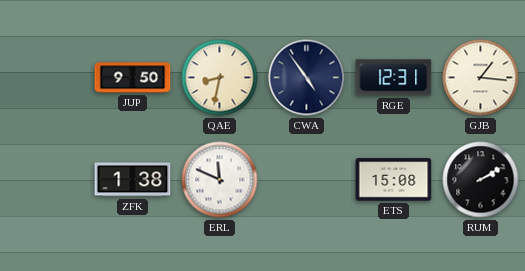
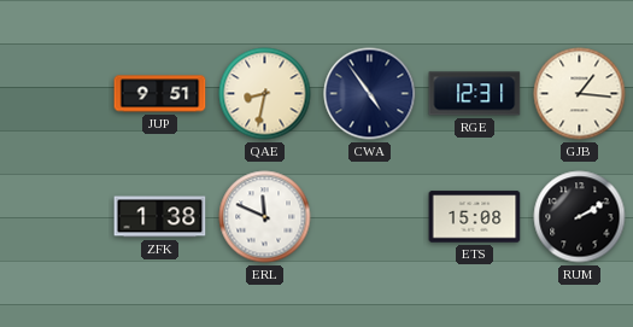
JUP: 9:50 -> 9:51 (160, 94)
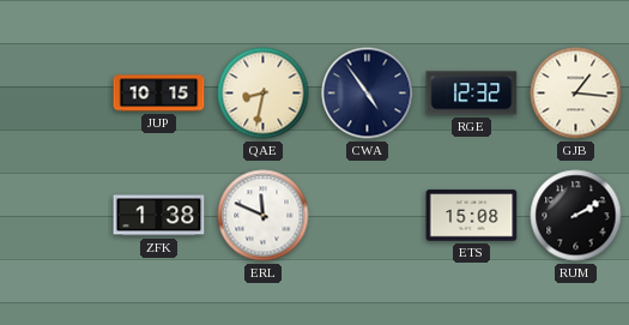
JUP: 9:51 -> 10:15 (159, 94)
RGE: 12:31 -> 12:32 (472, 94)
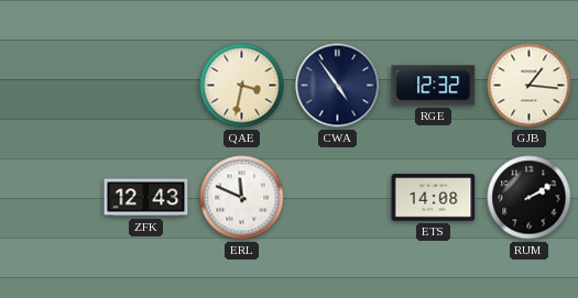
JUP: 10:15 -> none (159, 94)
QAE: 8:32 -> 3:32 (242, 86)
ZFK: 1:38 -> 12:43 (146, 198)
ETS: 15:08 -> 14:08 (434, 198)
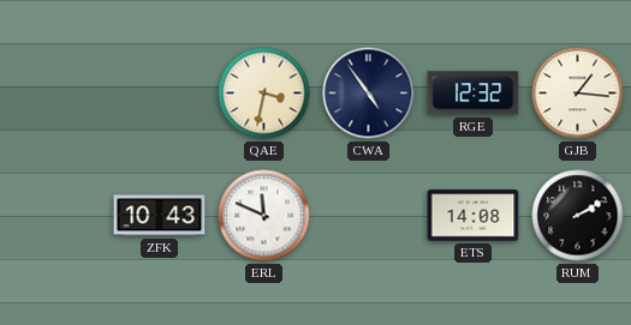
ZFK: 12:43 -> 10:43 (160, 216)
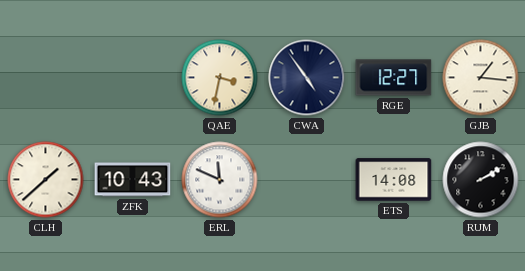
RGE: 12:32 -> 12:27 (394, 78)
CLH: none -> 1:38 (46, 180)
